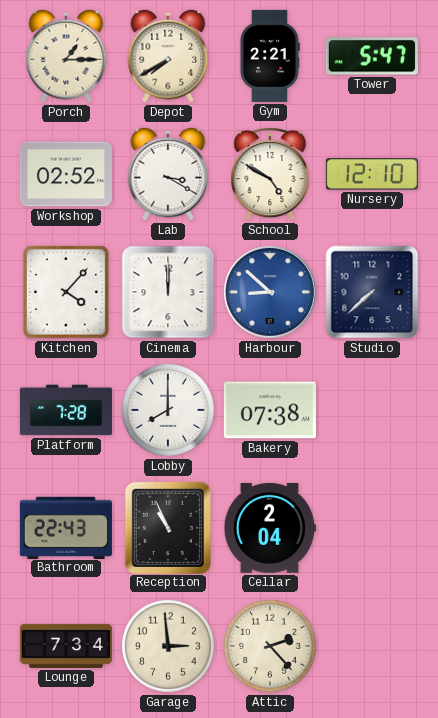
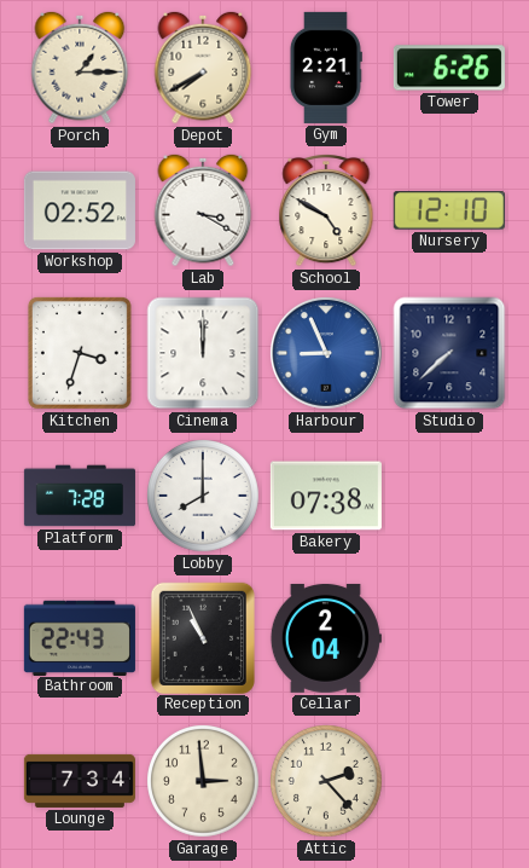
Tower: 5:47 -> 6:26 (449, 68)
Kitchen: 4:07 -> 3:33 (80, 353)
Harbour: 8:52 -> 8:56 (326, 353)
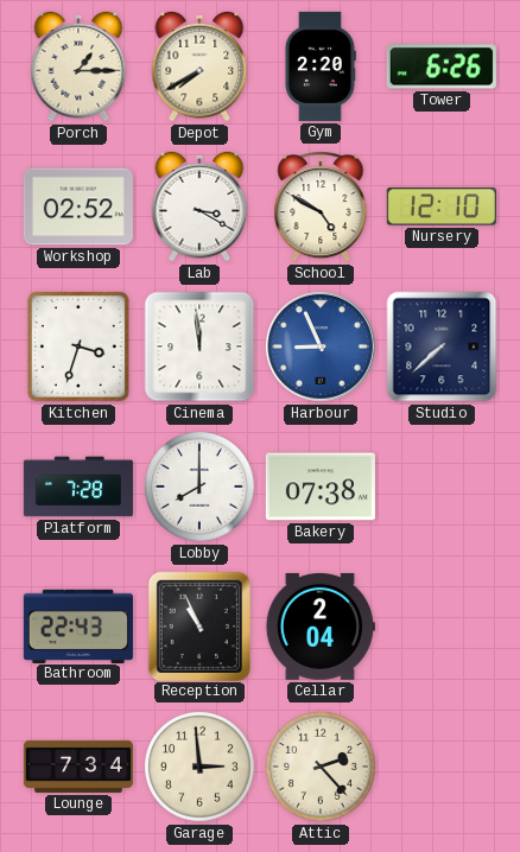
Gym: 2:21 -> 2:20 (319, 66)
Cinema: 12:00 -> 11:59 (199, 346)
